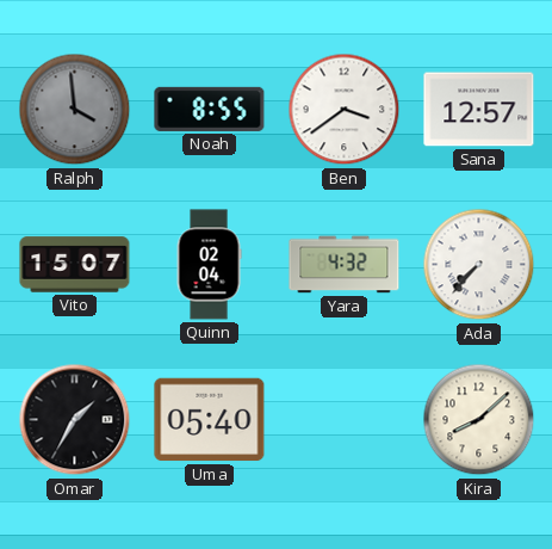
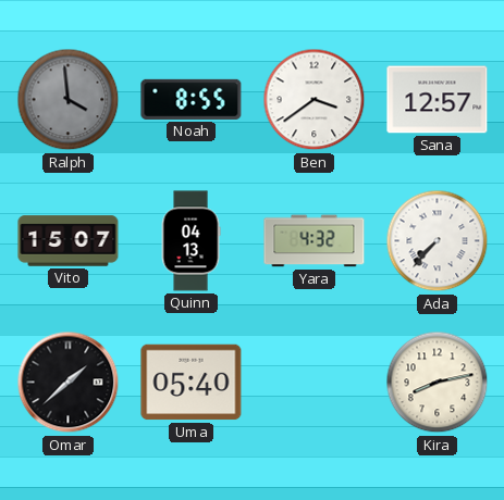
Quinn: 02:04 -> 04:13 (190, 241)
Omar: 1:35 -> 1:38 (69, 383)
Kira: 8:08 -> 8:13 (438, 383)
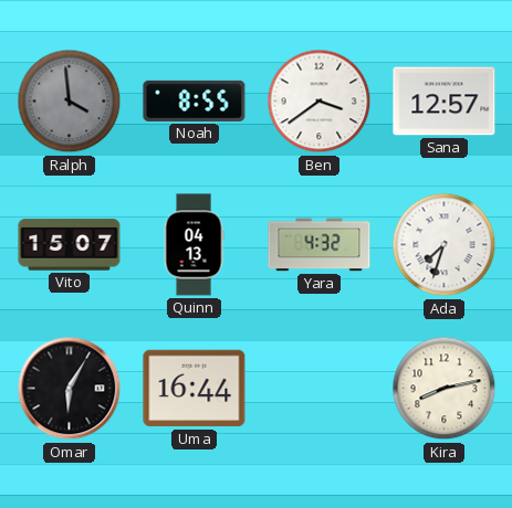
Ada: 7:37 -> 7:33 (445, 245)
Omar: 1:38 -> 6:05 (70, 389)
Uma: 05:40 -> 16:44 (195, 389)
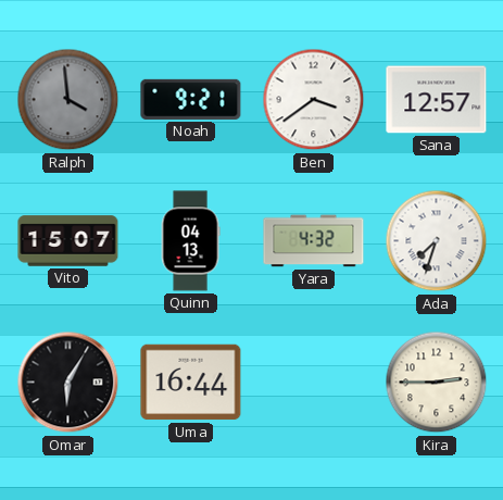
Noah: 8:55 -> 9:21 (191, 99)
Kira: 8:13 -> 2:45 (437, 383)
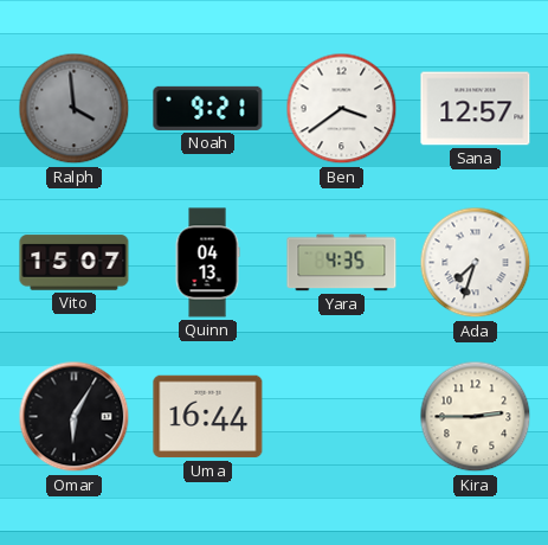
Yara: 4:32 -> 4:35 (342, 263)
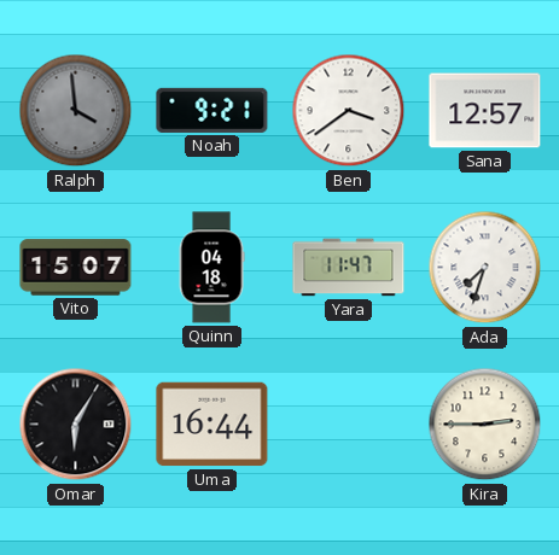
Quinn: 04:13 -> 04:18 (211, 268)
Yara: 4:35 -> 11:47 (349, 268)
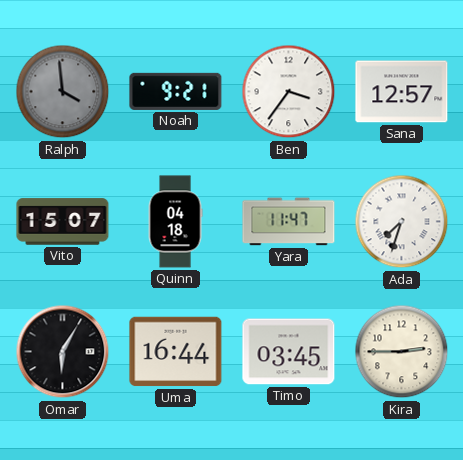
Ben: 3:39 -> 3:36 (289, 92)
Timo: none -> 03:45 (289, 352)
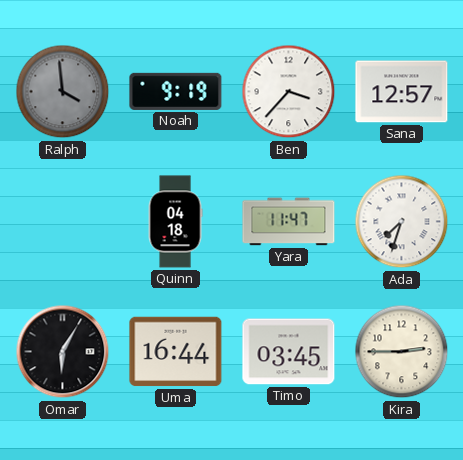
Noah: 9:21 -> 9:19 (176, 91)
Ben: 3:36 -> 3:37 (289, 92)
Vito: 15:07 -> none (63, 222)
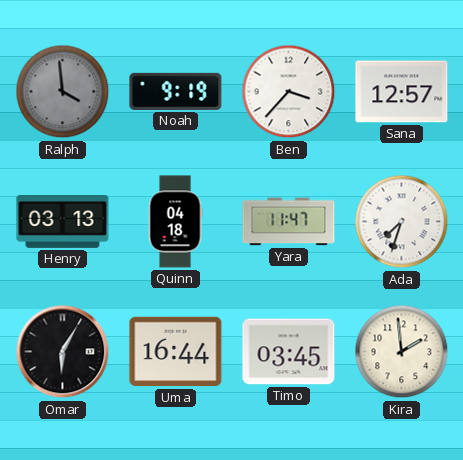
Henry: none -> 03:13 (63, 222)
Kira: 2:45 -> 1:59 (402, 352)
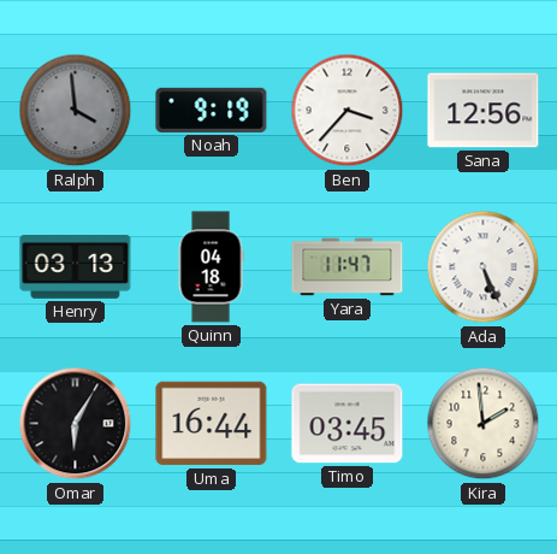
Sana: 12:57 -> 12:56 (484, 111)
Ada: 7:33 -> 5:26 (484, 267)
